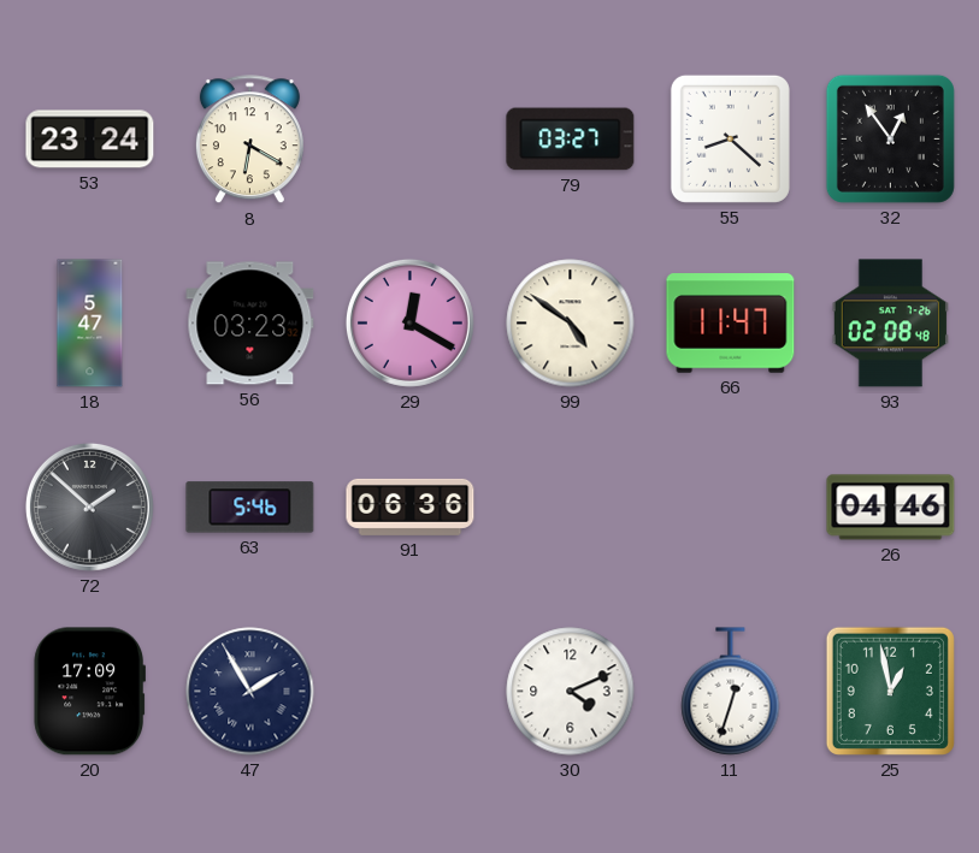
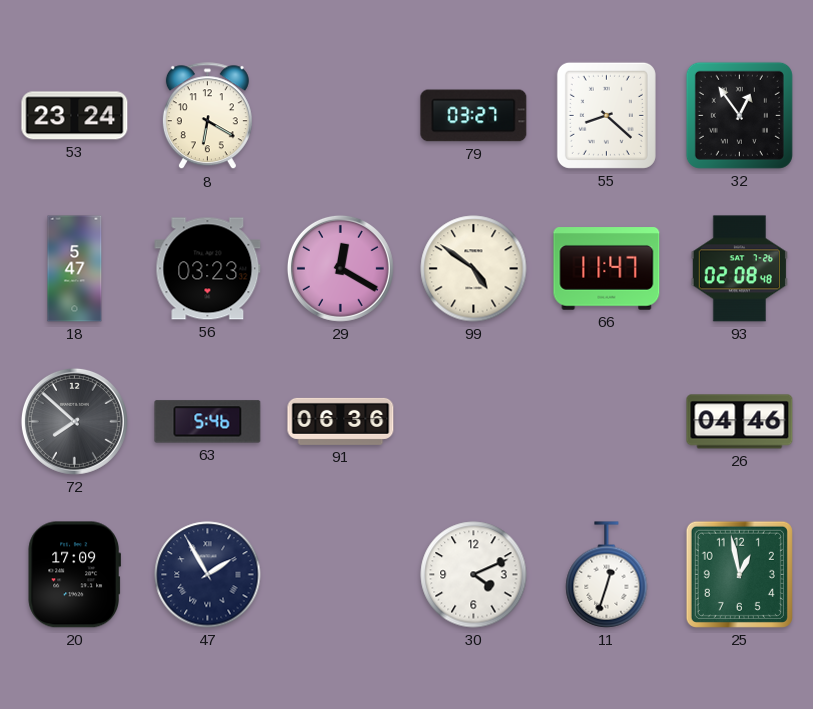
72: 1:52 -> 7:52 (74, 421)
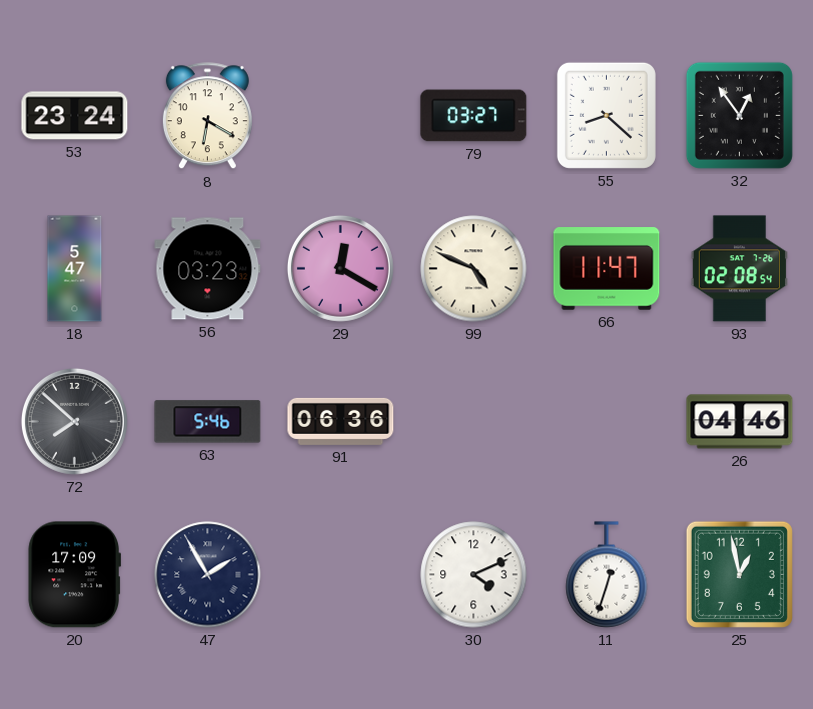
99: 4:51 -> 4:49 (474, 269)
93: 02:08:48 -> 02:08:54 (739, 269)
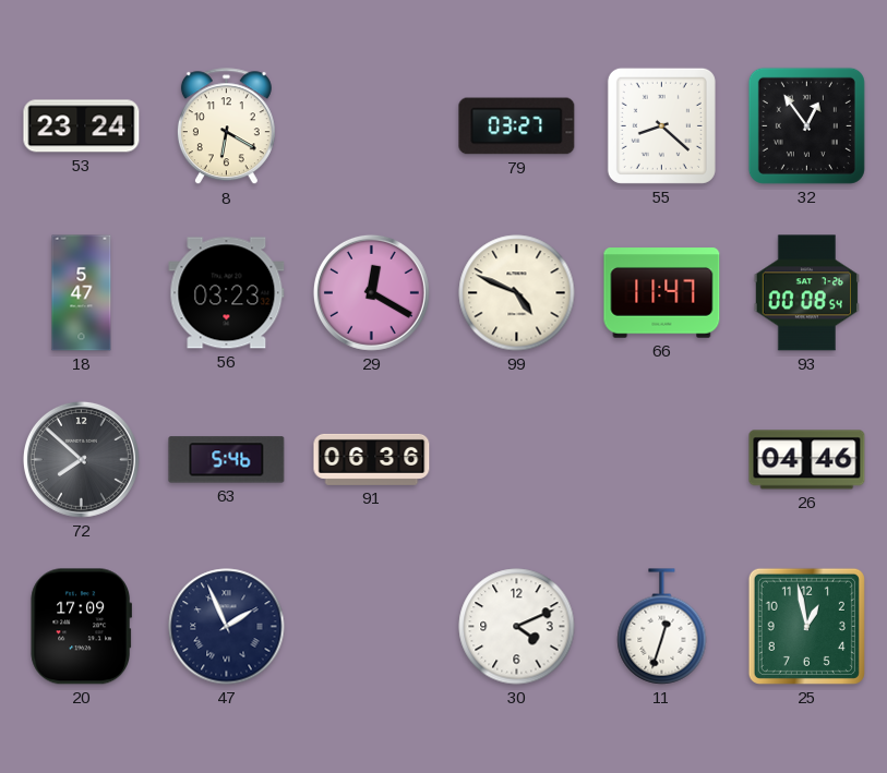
93: 02:08 -> 00:08 (806, 293)
47: 1:55 -> 1:56 (227, 627)
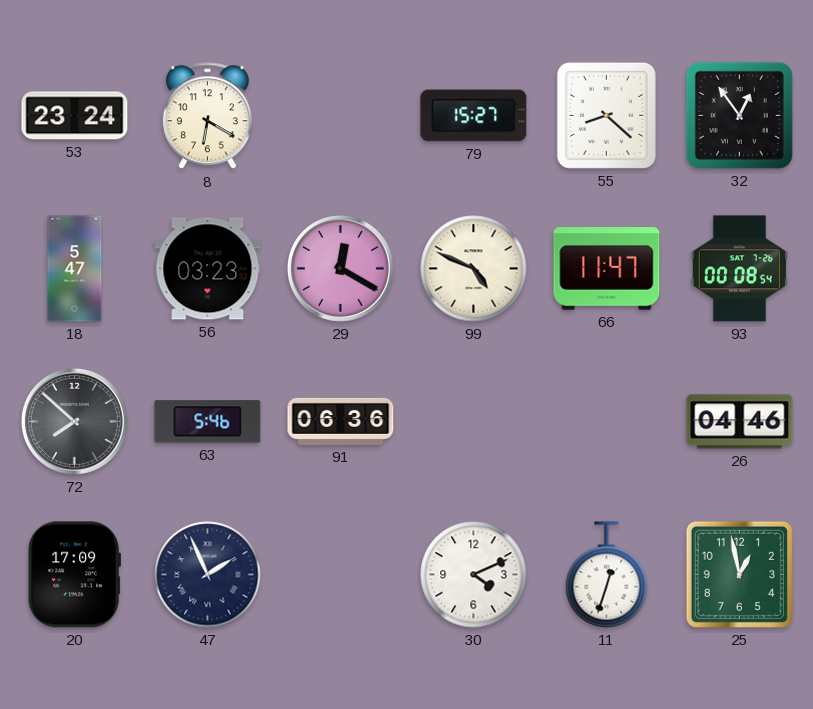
79: 03:27 -> 15:27 (474, 116)
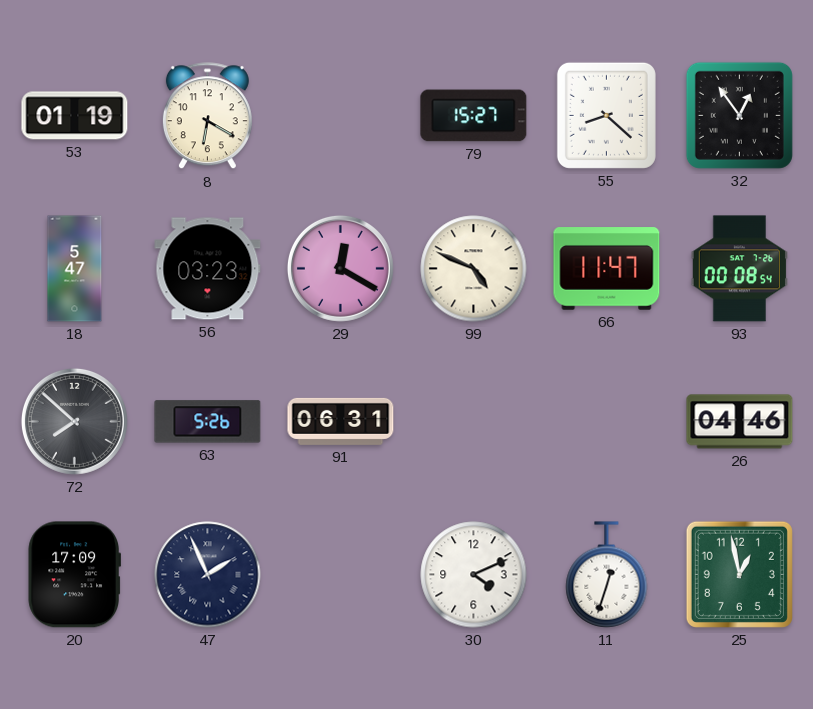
53: 23:24 -> 01:19 (75, 116)
63: 5:46 -> 5:26 (208, 422)
91: 06:36 -> 06:31 (341, 421)
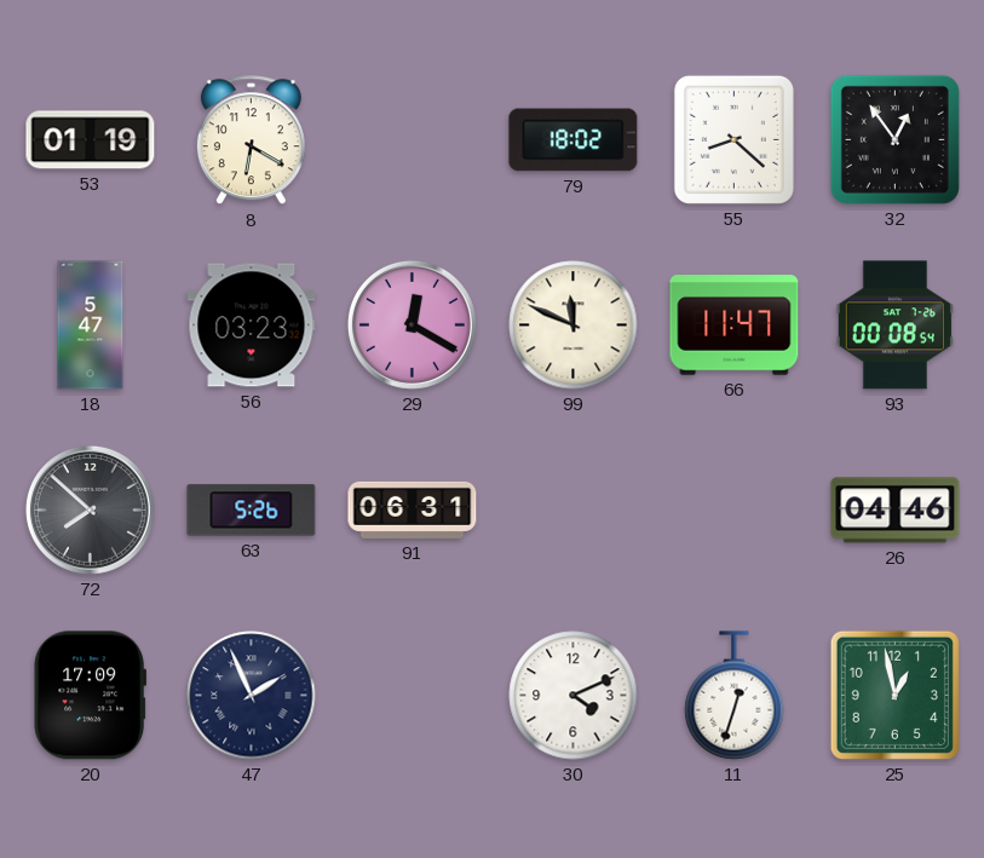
79: 15:27 -> 18:02 (574, 140)
99: 4:49 -> 11:49 (574, 326)
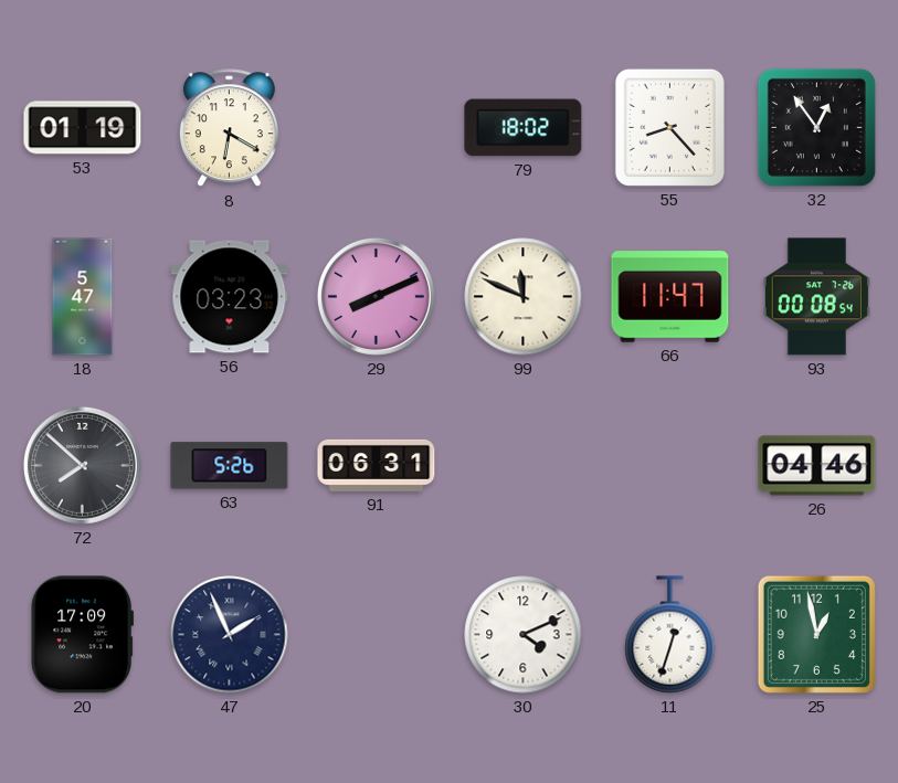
55: 8:22 -> 8:23 (669, 127)
29: 12:20 -> 8:11 (376, 296)
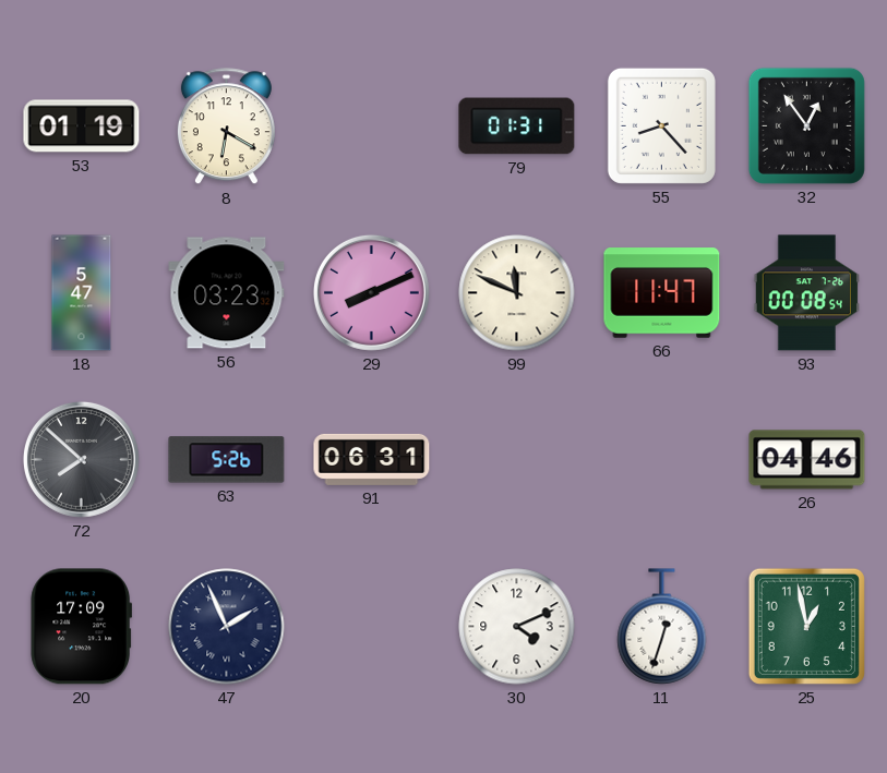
79: 18:02 -> 01:31 (517, 126)
